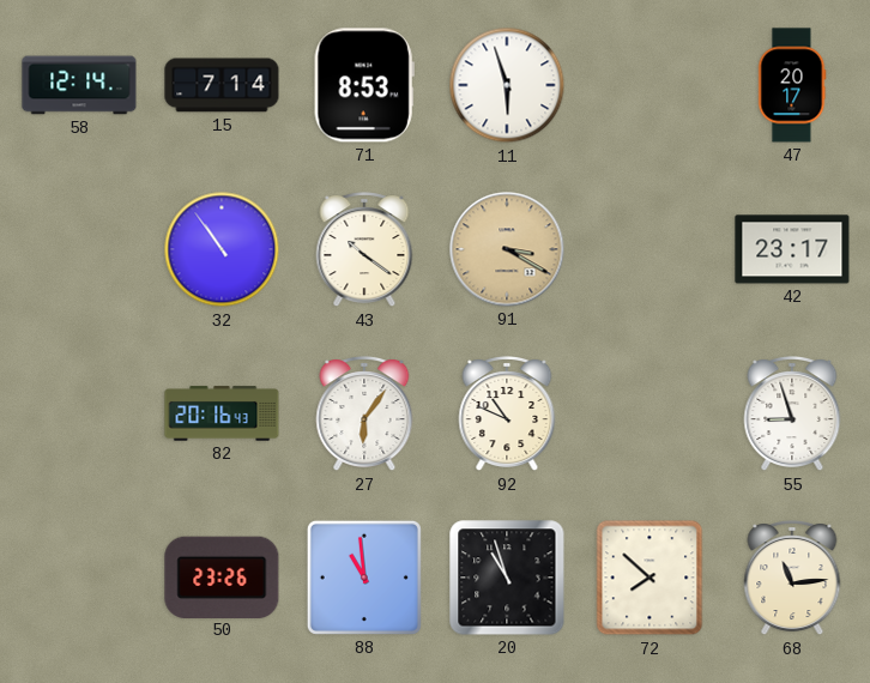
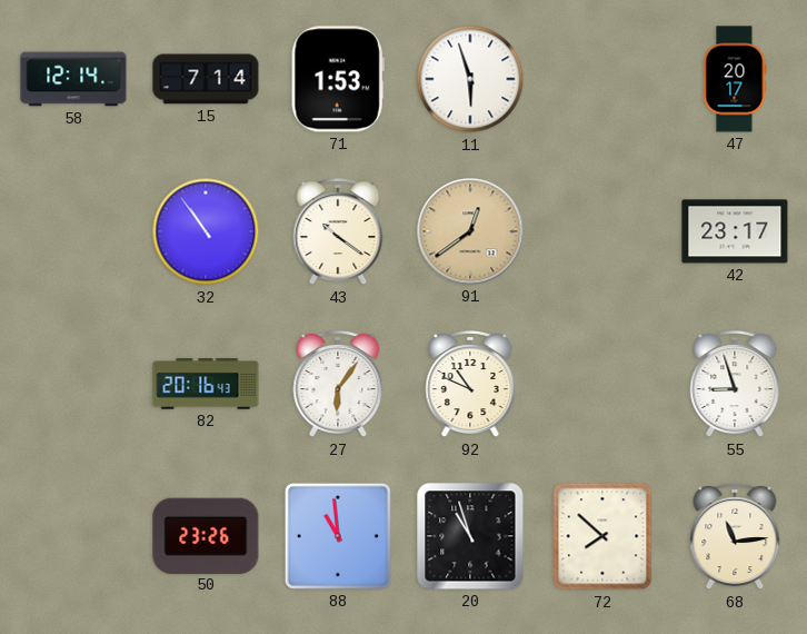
71: 8:53 -> 1:53 (338, 79)
91: 3:20 -> 12:39 (470, 231)
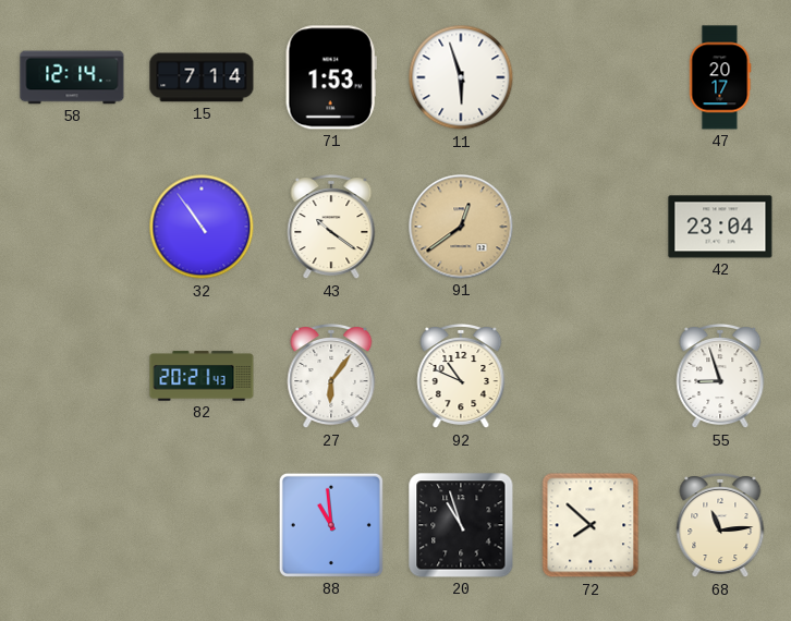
42: 23:17 -> 23:04 (720, 227)
82: 20:16 -> 20:21 (202, 376)
50: 23:26 -> none (206, 535)
